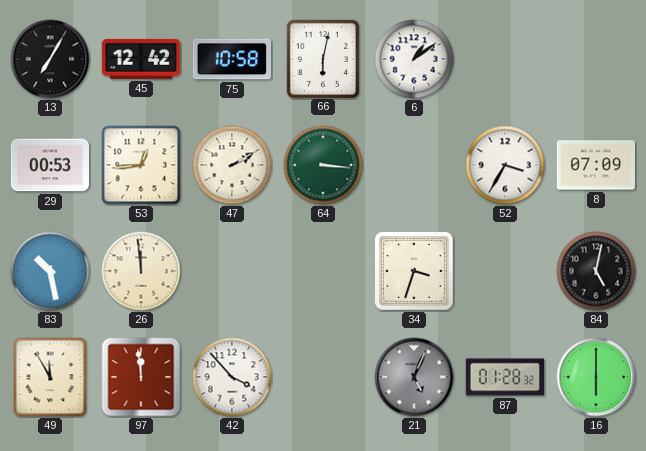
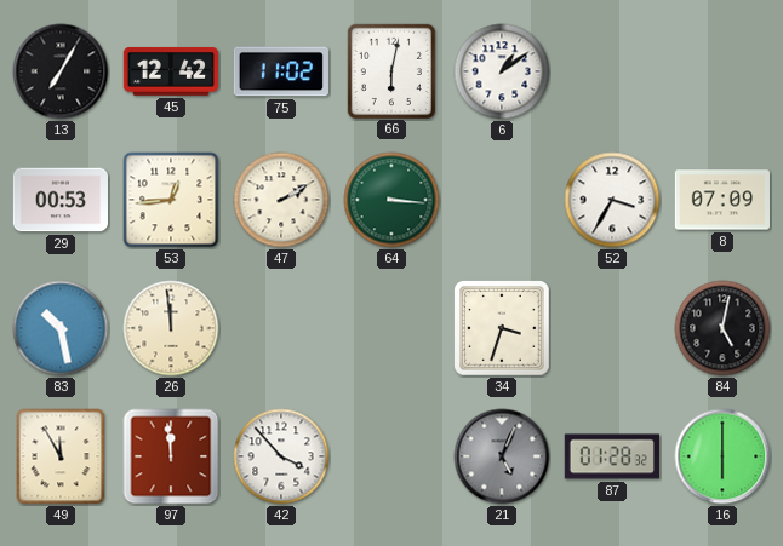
75: 10:58 -> 11:02 (281, 71)
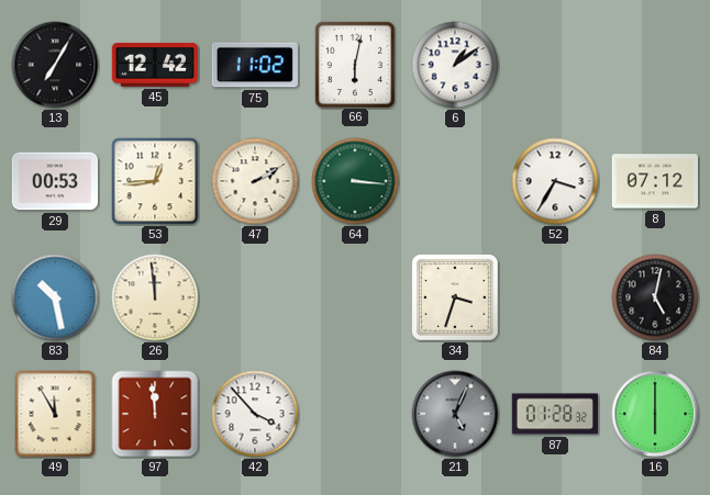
8: 07:09 -> 07:12 (654, 181)
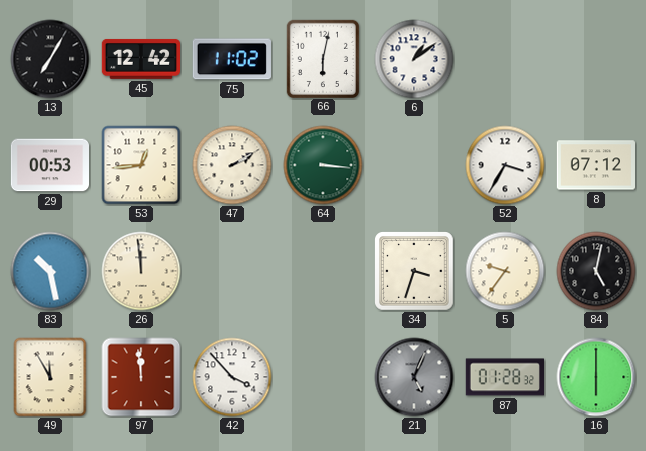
5: none -> 9:36 (505, 271)
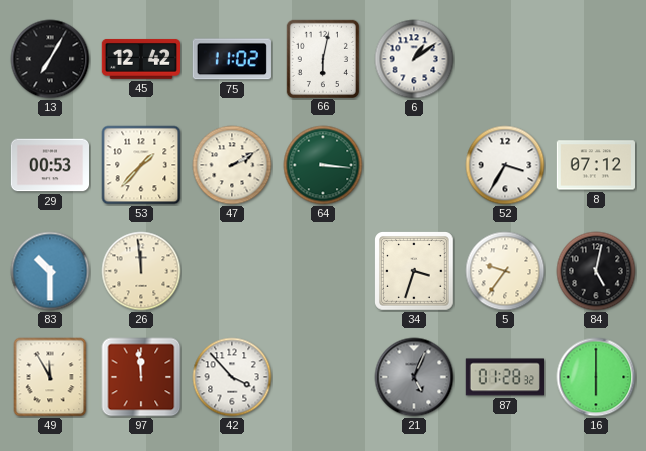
53: 12:44 -> 1:37 (141, 165)
83: 10:28 -> 10:30 (50, 271)
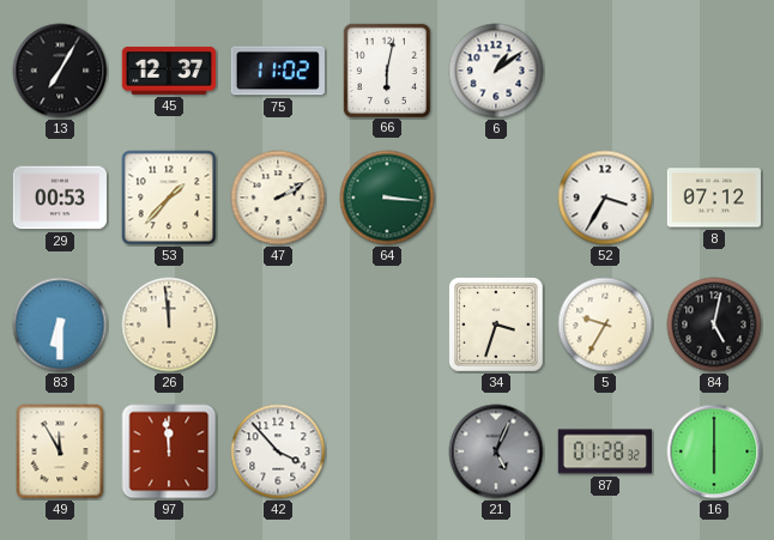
45: 12:42 -> 12:37 (168, 71)
83: 10:30 -> 6:30 (60, 324)
5: 9:36 -> 9:35 (605, 324)
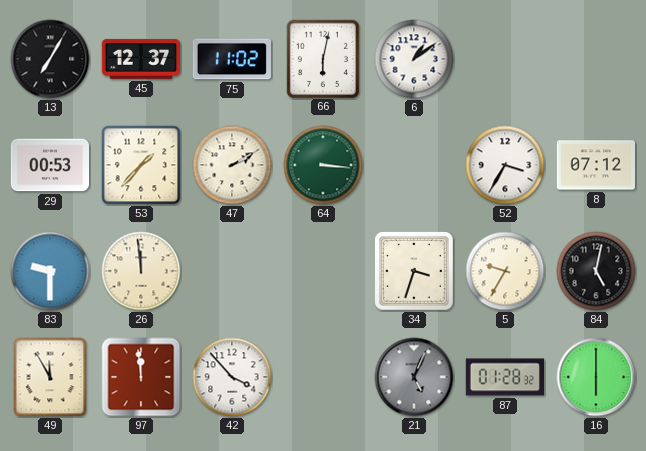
83: 6:30 -> 9:30 (50, 271)
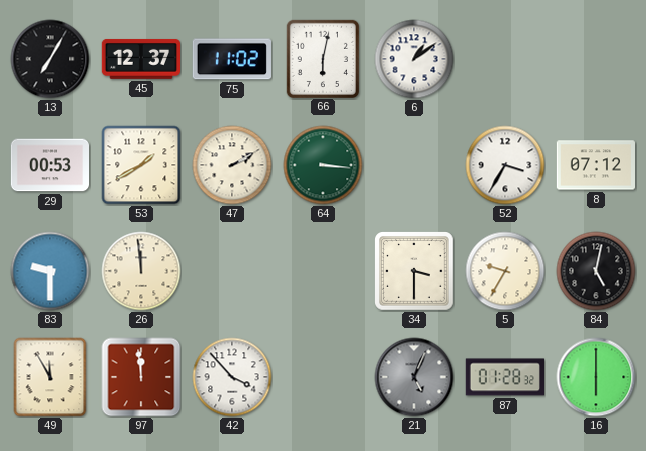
53: 1:37 -> 1:40 (141, 165)
34: 3:33 -> 3:30 (414, 271)
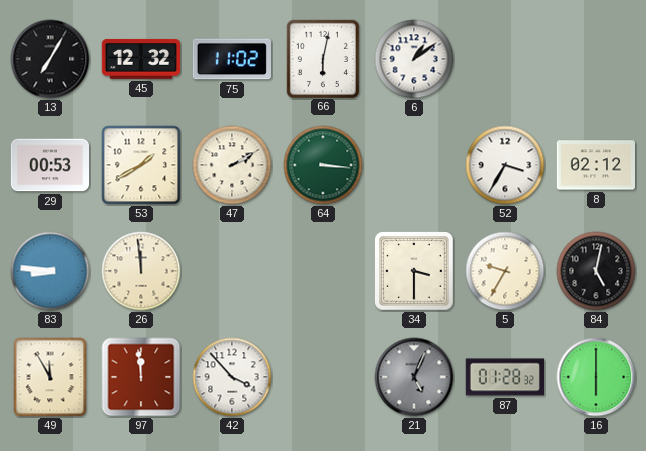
45: 12:37 -> 12:32 (140, 59)
8: 07:12 -> 02:12 (595, 165)
83: 9:30 -> 8:46 (50, 271)
